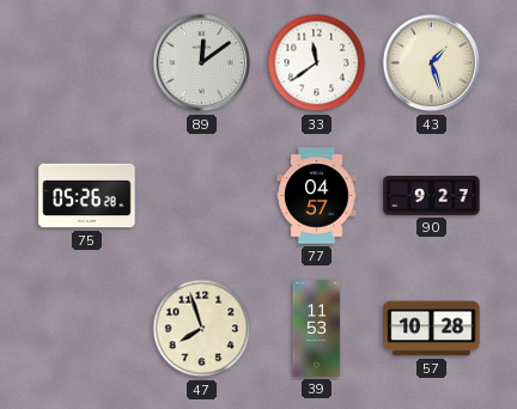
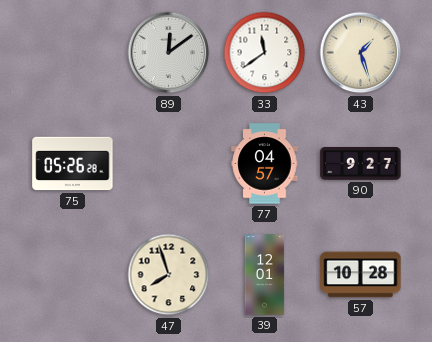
39: 11:53 -> 12:01 (265, 275)
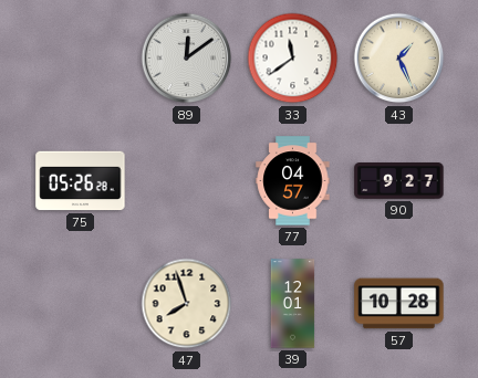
43: 1:27 -> 1:26 (399, 59)
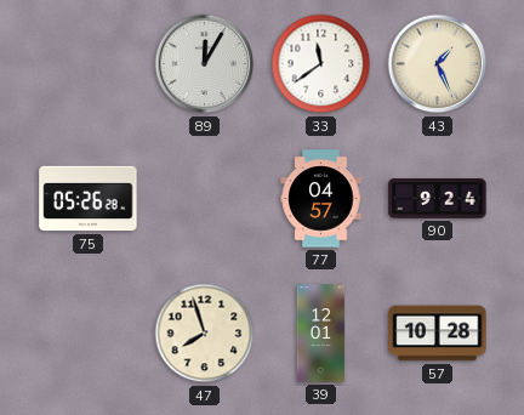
89: 12:09 -> 12:05 (205, 64)
90: 9:27 -> 9:24 (438, 199)
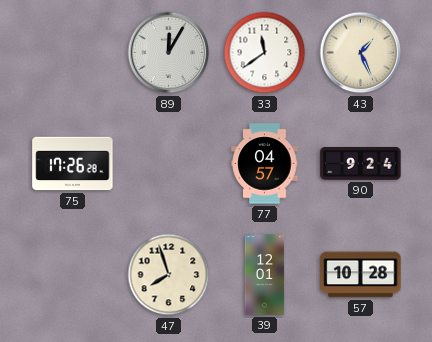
75: 05:26 -> 17:26 (73, 164)
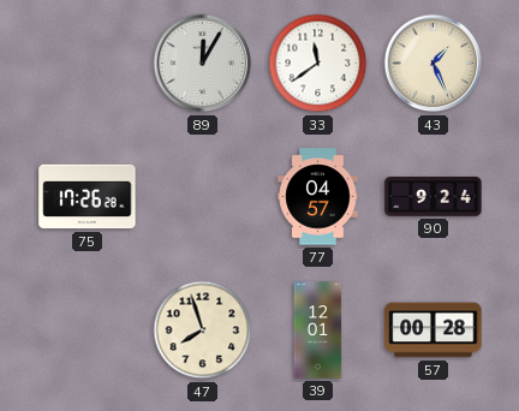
57: 10:28 -> 00:28 (434, 330)
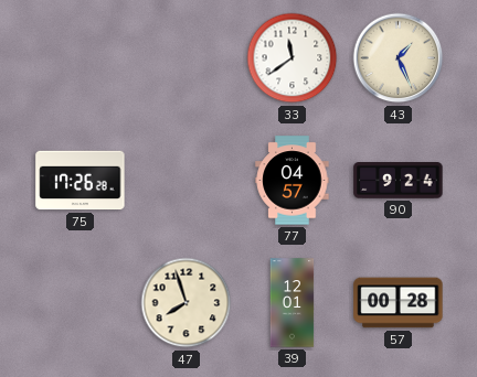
89: 12:05 -> none (203, 64)
